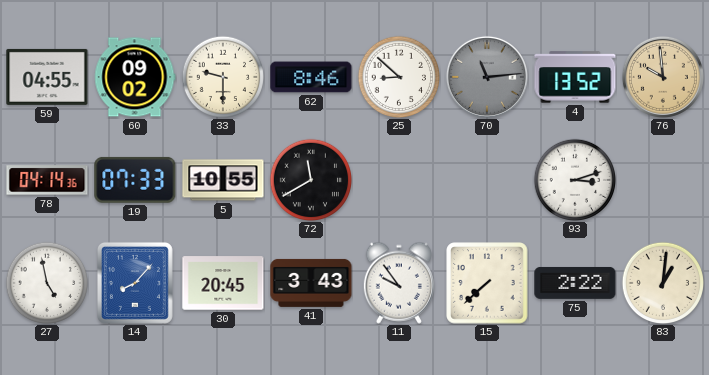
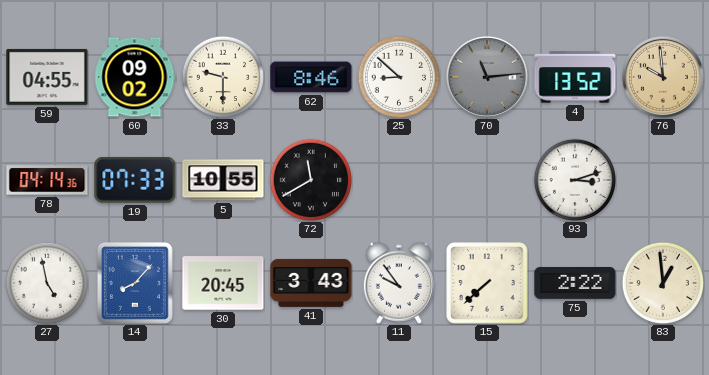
83: 1:01 -> 12:59 (662, 282)
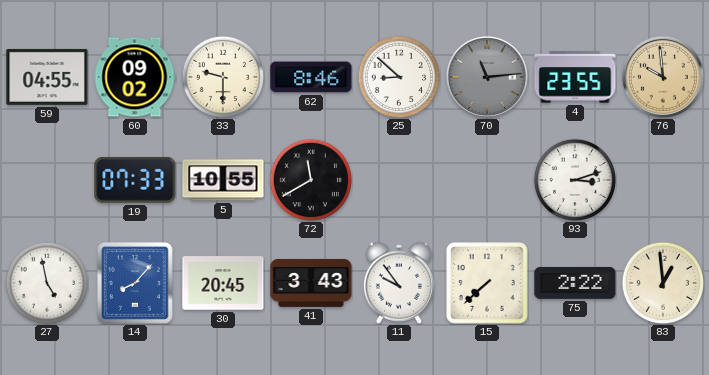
4: 13:52 -> 23:55 (575, 77)
78: 04:14 -> none (47, 180)
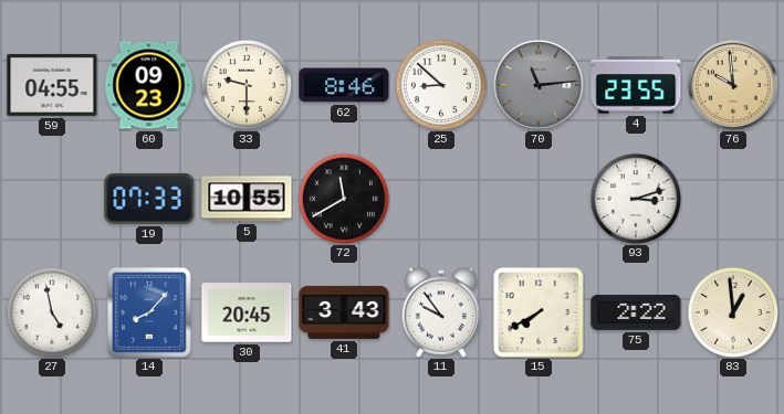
60: 09:02 -> 09:23 (149, 85)
15: 7:38 -> 7:40 (539, 312)
